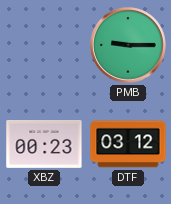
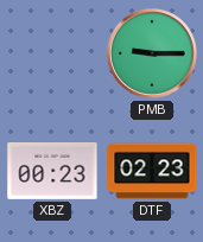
DTF: 03:12 -> 02:23 (152, 171)
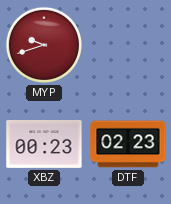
MYP: none -> 9:42 (44, 45)
PMB: 9:15 -> none (152, 53)
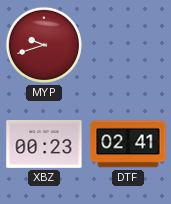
DTF: 02:23 -> 02:41 (128, 144)
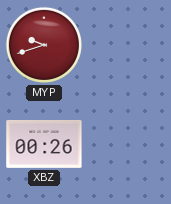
XBZ: 00:23 -> 00:26 (44, 145)
DTF: 02:41 -> none (128, 144)
